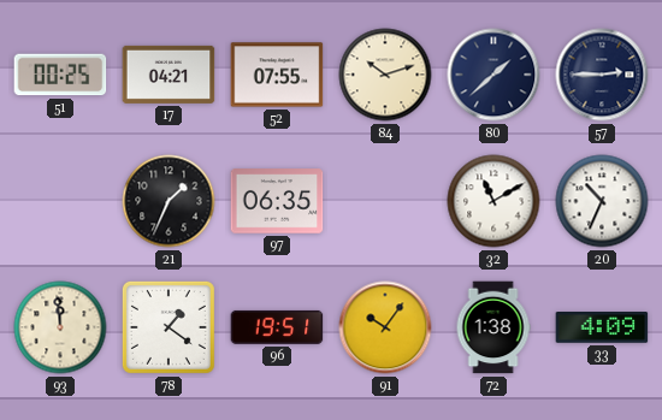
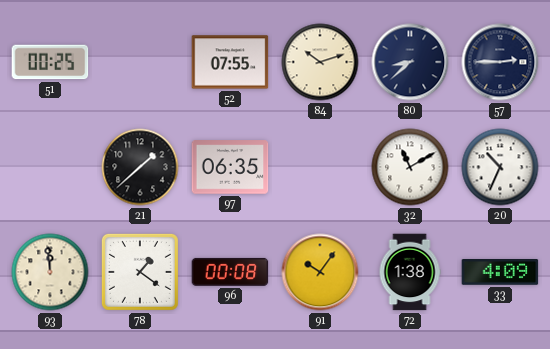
17: 04:21 -> none (169, 75)
80: 1:38 -> 8:38 (410, 62)
21: 1:34 -> 1:38 (140, 167)
96: 19:51 -> 00:08 (230, 272)
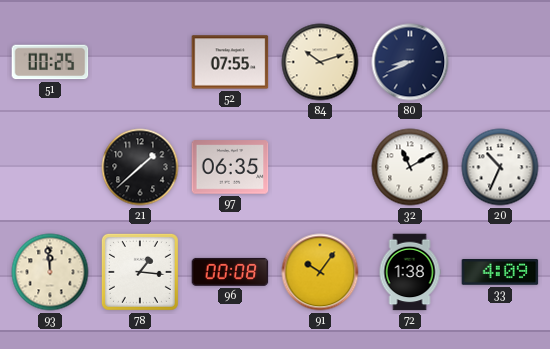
80: 8:38 -> 8:41 (410, 62)
57: 2:45 -> none (500, 62)
78: 1:21 -> 1:16 (140, 272)
